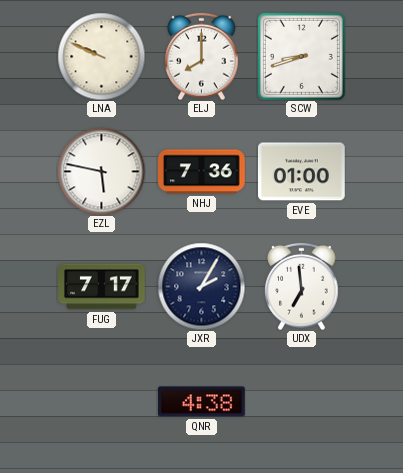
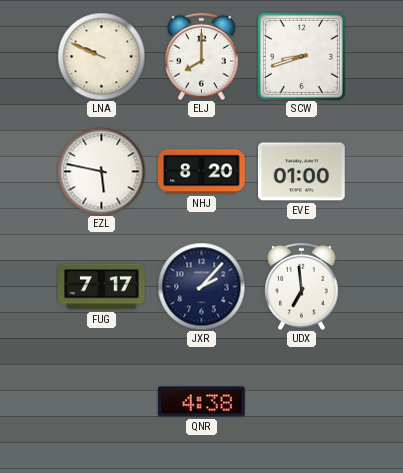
NHJ: 7:36 -> 8:20 (202, 172)
JXR: 2:05 -> 2:07 (201, 286)
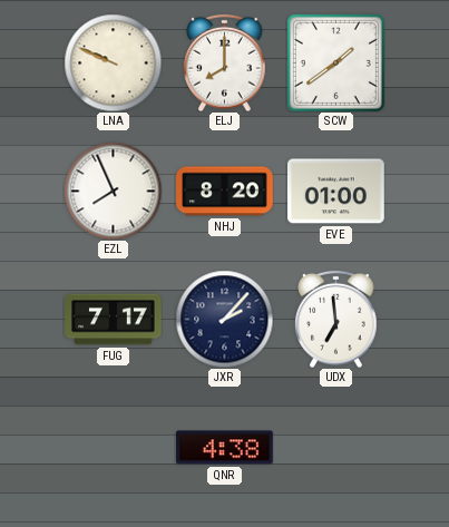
SCW: 8:42 -> 1:39 (335, 62)
EZL: 5:47 -> 7:56 (113, 191)
